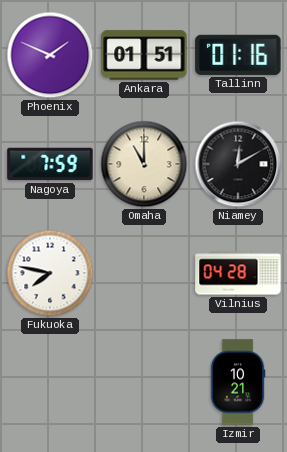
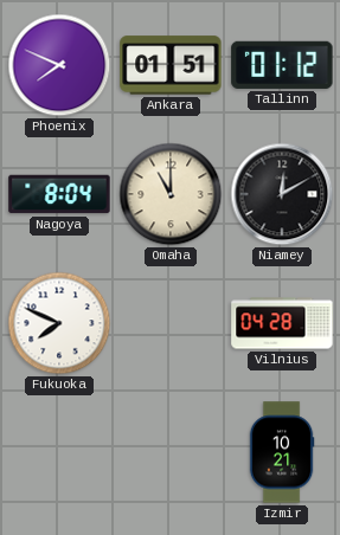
Phoenix: 1:49 -> 7:49 (59, 65)
Tallinn: 01:16 -> 01:12 (282, 65)
Nagoya: 7:59 -> 8:04 (59, 194)
Fukuoka: 7:47 -> 7:49 (59, 323)
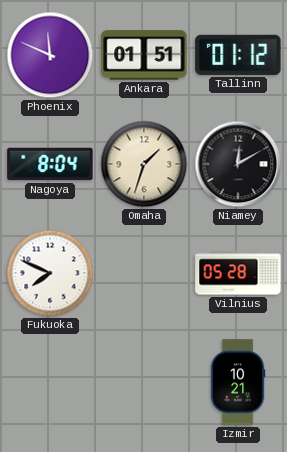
Phoenix: 7:49 -> 11:49 (50, 55)
Omaha: 11:00 -> 1:33 (144, 164)
Vilnius: 04:28 -> 05:28 (238, 273)
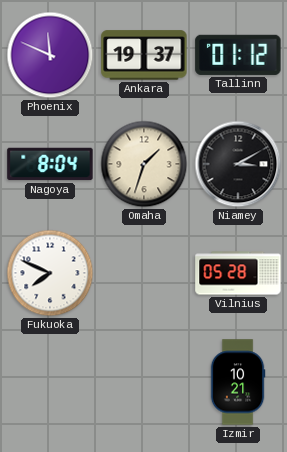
Ankara: 01:51 -> 19:37 (144, 55)
Niamey: 12:10 -> 3:10 (238, 164)
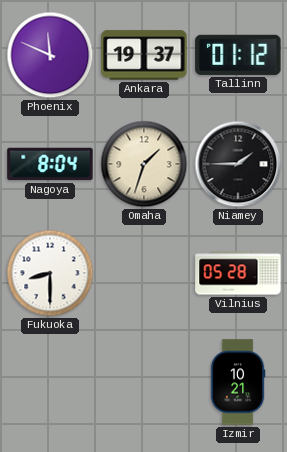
Niamey: 3:10 -> 1:45 (238, 164)
Fukuoka: 7:49 -> 8:30 (50, 273)
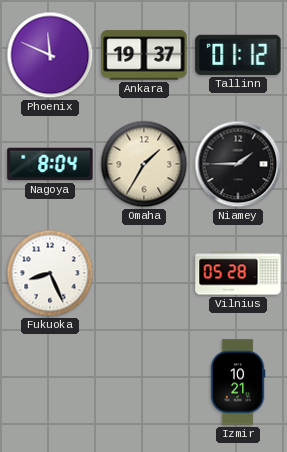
Omaha: 1:33 -> 1:35 (144, 164)
Fukuoka: 8:30 -> 8:26 (50, 273)
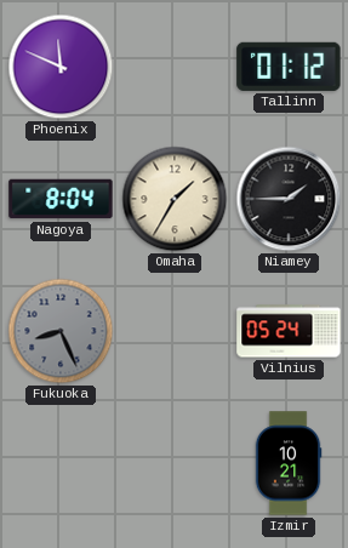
Ankara: 19:37 -> none (144, 55)
Fukuoka dial: white -> grey (61, 331)
Vilnius: 05:28 -> 05:24 (289, 331)
